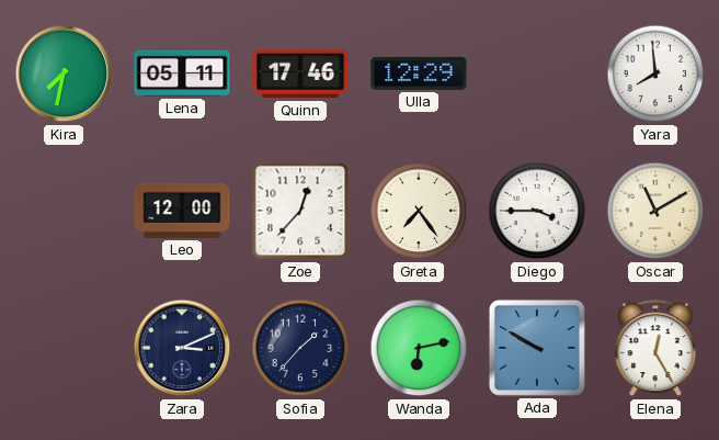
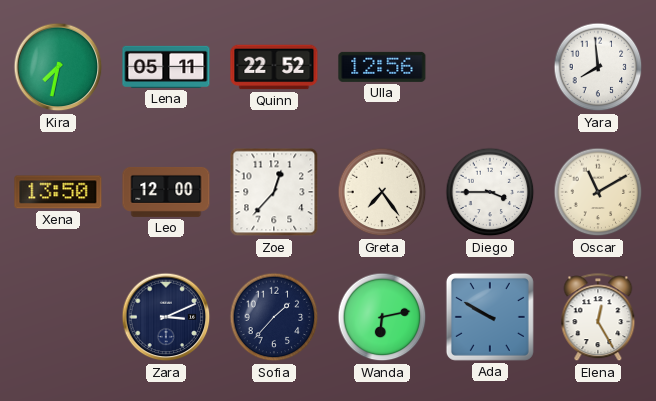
Quinn: 17:46 -> 22:52 (274, 67)
Ulla: 12:29 -> 12:56 (382, 67)
Xena: none -> 13:50 (58, 192)
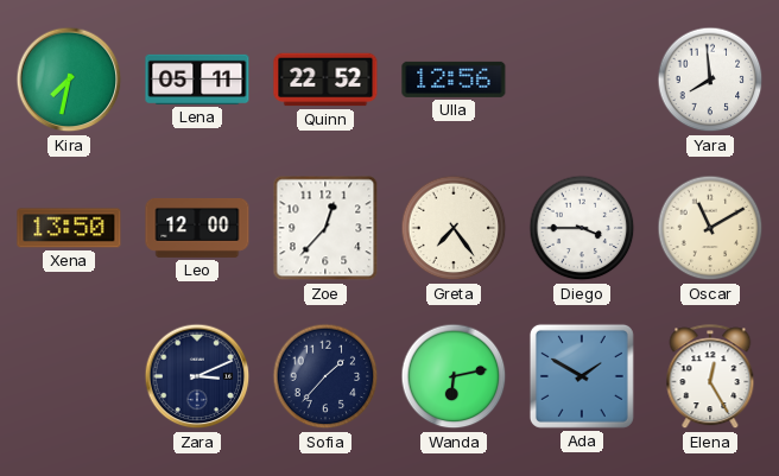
Ada: 9:50 -> 1:50 (582, 376)
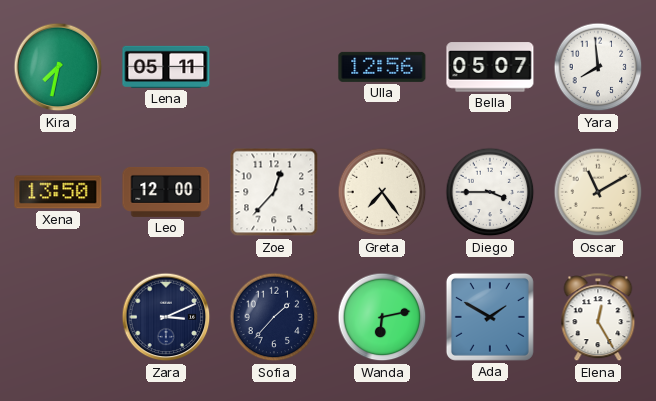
Quinn: 22:52 -> none (325, 80)
Bella: none -> 05:07 (490, 67)
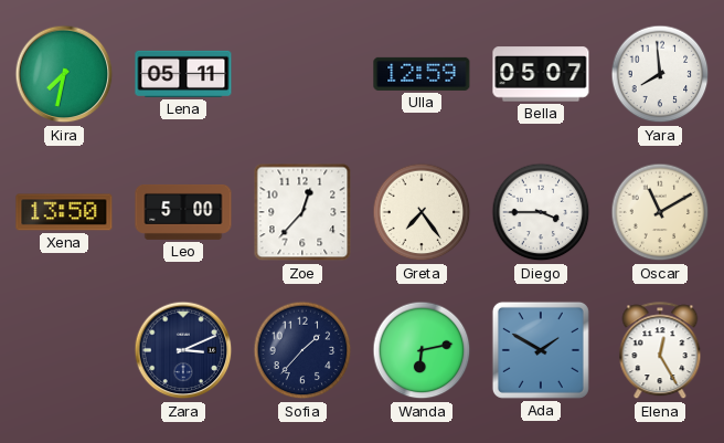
Ulla: 12:56 -> 12:59 (422, 74)
Leo: 12:00 -> 5:00 (183, 212)
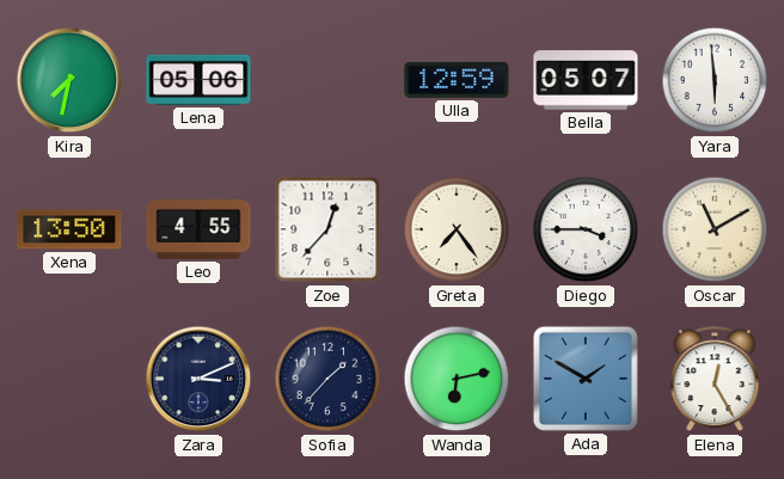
Lena: 05:11 -> 05:06 (198, 80)
Yara: 7:59 -> 5:59 (715, 80)
Leo: 5:00 -> 4:55 (198, 229)
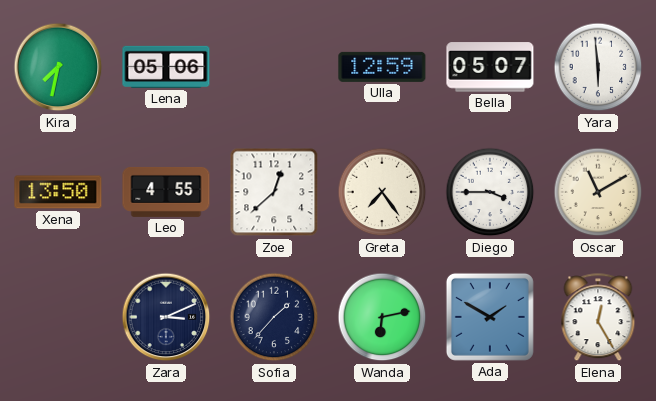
Zoe: 12:37 -> 12:38 (274, 192)
